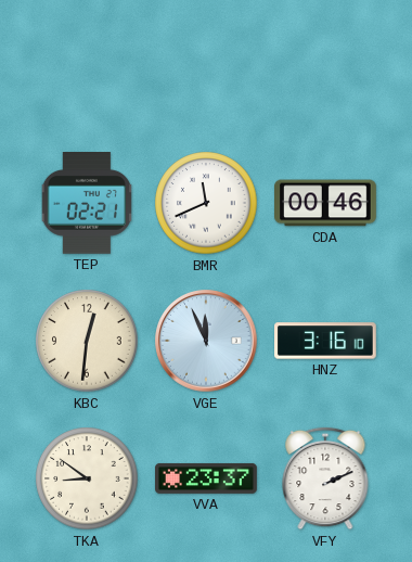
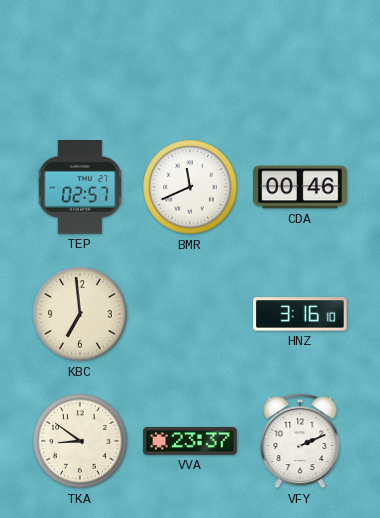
TEP: 02:21 -> 02:57 (80, 188)
KBC: 12:31 -> 6:59 (80, 314)
VGE: 11:56 -> none (206, 341)
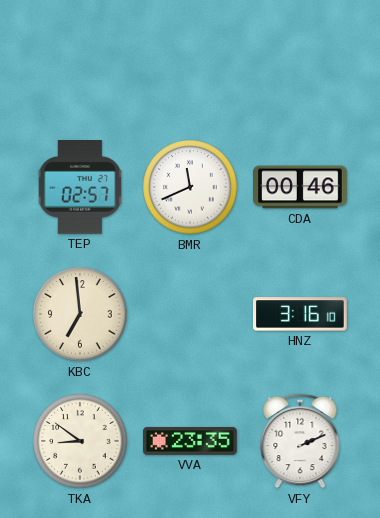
VVA: 23:37 -> 23:35 (191, 441)
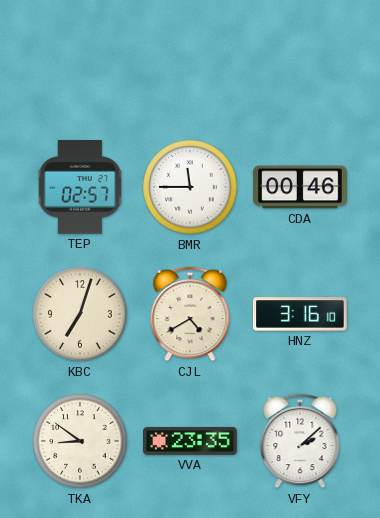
BMR: 11:41 -> 11:45 (190, 187)
KBC: 6:59 -> 7:03 (80, 314)
CJL: none -> 4:40 (190, 314)
VFY: 2:11 -> 2:08 (300, 441)
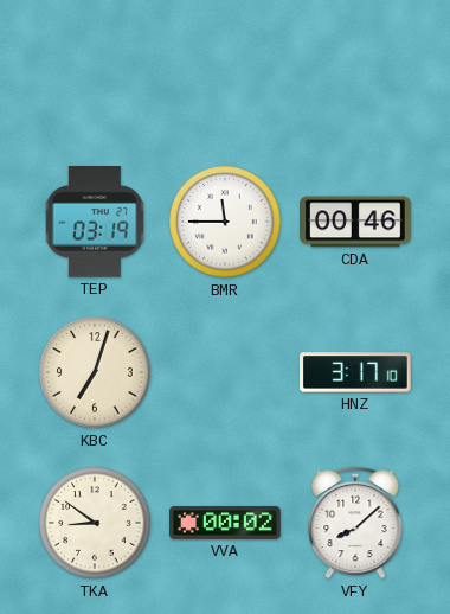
TEP: 02:57 -> 03:19 (95, 223)
CJL: 4:40 -> none (190, 314)
HNZ: 3:16 -> 3:17 (356, 372)
VVA: 23:35 -> 00:02 (226, 523)
VFY: 2:08 -> 8:08 (355, 523)
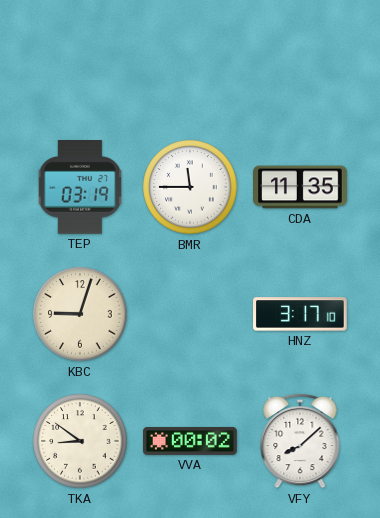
CDA: 00:46 -> 11:35 (301, 187)
KBC: 7:03 -> 9:03 (80, 314)
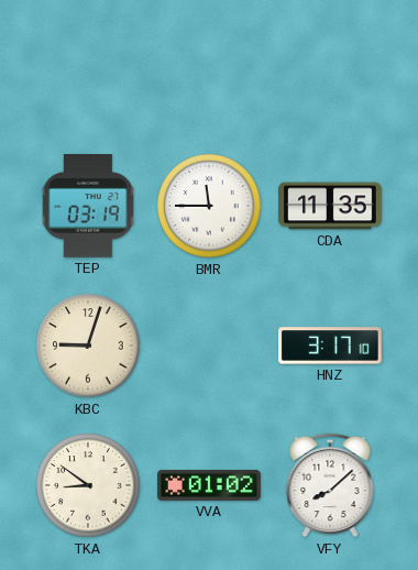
VVA: 00:02 -> 01:02 (210, 485)
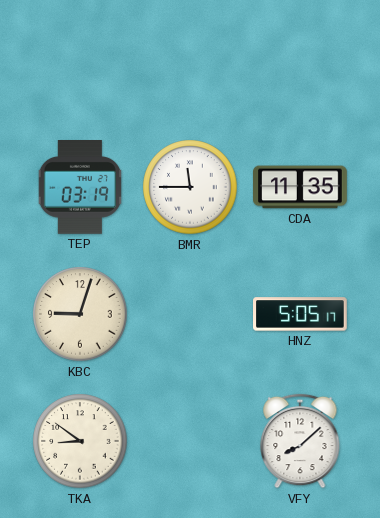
HNZ: 3:17 -> 5:05 (301, 314)
VVA: 01:02 -> none (210, 485)
